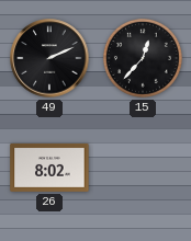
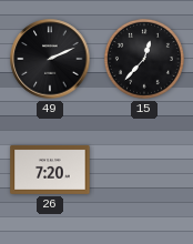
26: 8:02 -> 7:20 (50, 170)
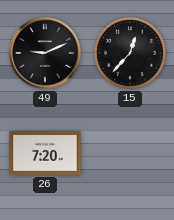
49: 2:11 -> 9:11 (45, 53)
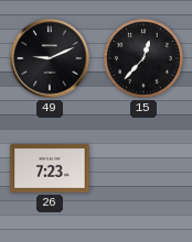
26: 7:20 -> 7:23 (50, 168)
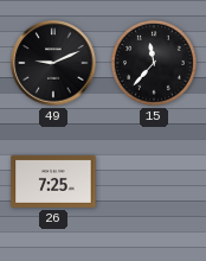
15: 12:37 -> 11:37 (154, 63)
26: 7:23 -> 7:25 (53, 182)
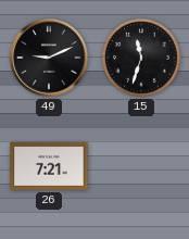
15: 11:37 -> 11:33 (141, 58)
26: 7:25 -> 7:21 (49, 166)
